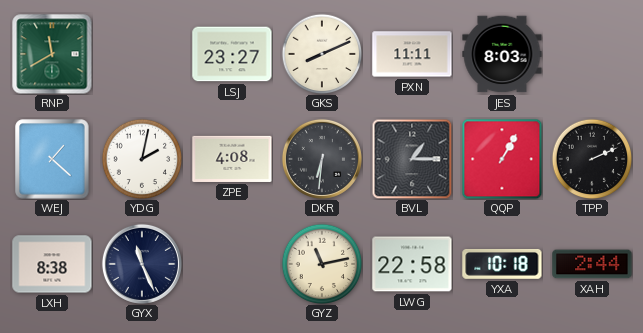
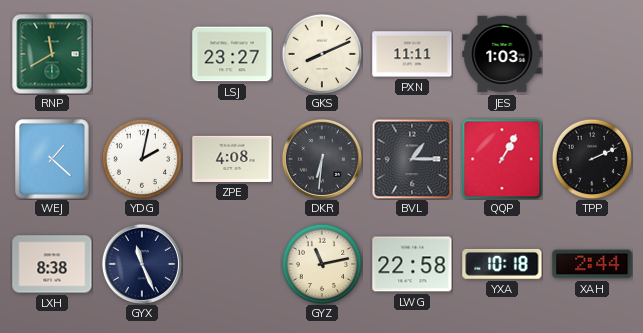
JES: 8:03 -> 1:03 (502, 54)
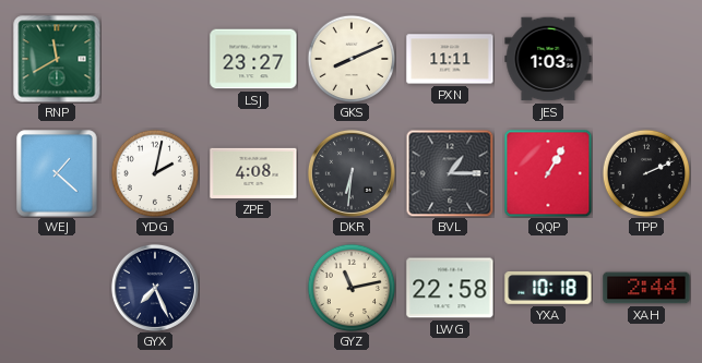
LXH: 8:38 -> none (52, 264)
GYX: 11:26 -> 7:26 (155, 288)
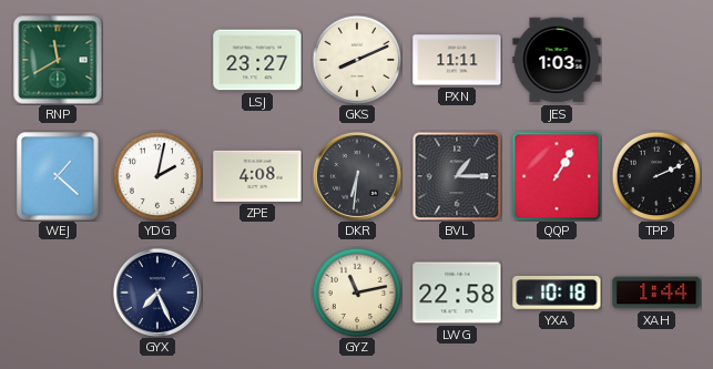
XAH: 2:44 -> 1:44 (656, 293)
